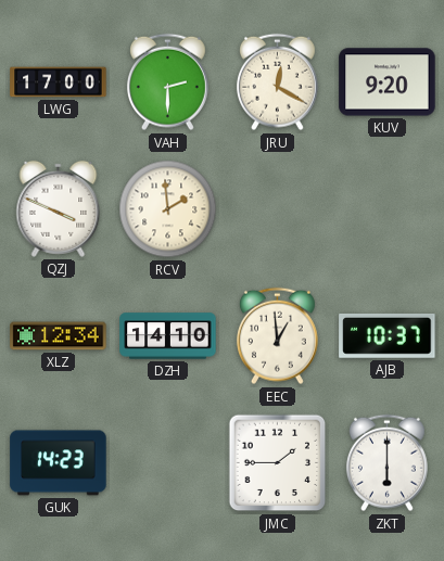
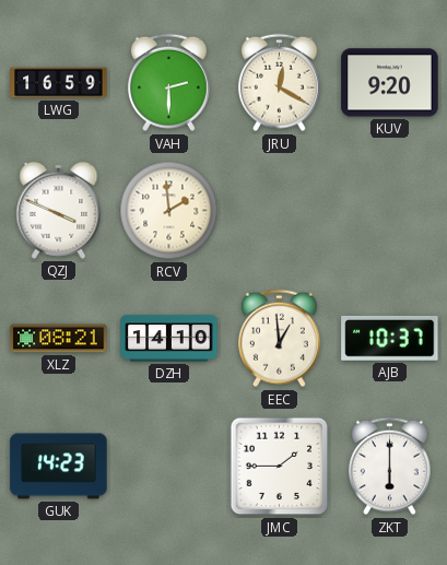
LWG: 17:00 -> 16:59 (59, 83)
XLZ: 12:34 -> 08:21 (59, 339)
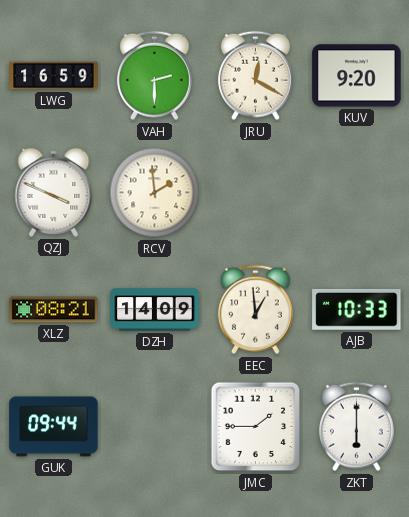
DZH: 14:10 -> 14:09 (155, 310)
AJB: 10:37 -> 10:33 (357, 309)
GUK: 14:23 -> 09:44 (54, 427)
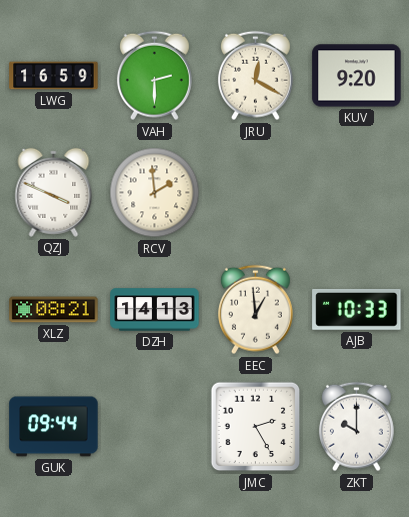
DZH: 14:09 -> 14:13 (155, 310)
JMC: 1:45 -> 2:25 (256, 427)
ZKT: 6:00 -> 10:00 (356, 427)
